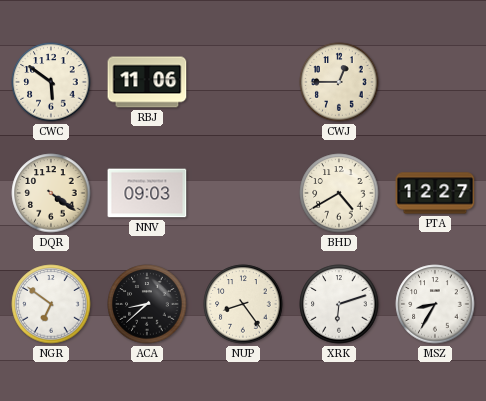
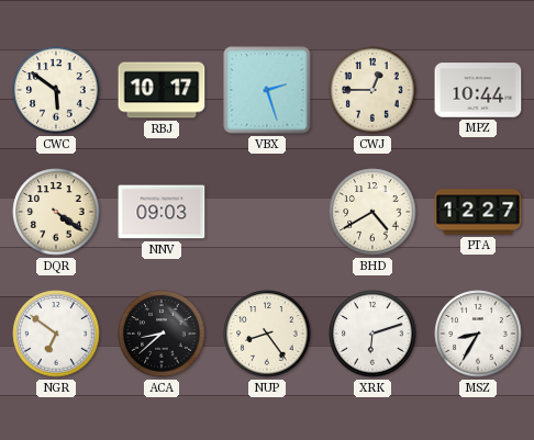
RBJ: 11:06 -> 10:17 (162, 90)
VBX: none -> 2:27 (267, 90)
MPZ: none -> 10:44 (478, 90)
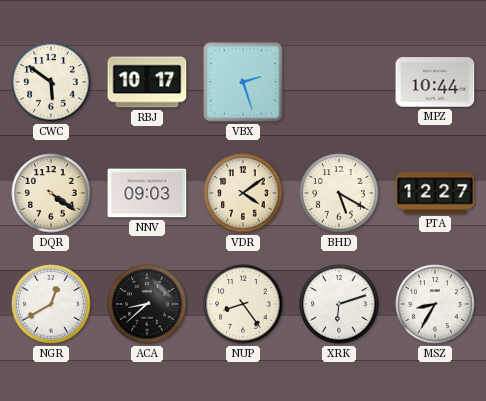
CWJ: 12:45 -> none (372, 90)
VDR: none -> 4:09 (243, 193)
BHD: 4:40 -> 5:20 (339, 193)
NGR: 6:51 -> 12:40 (51, 304)
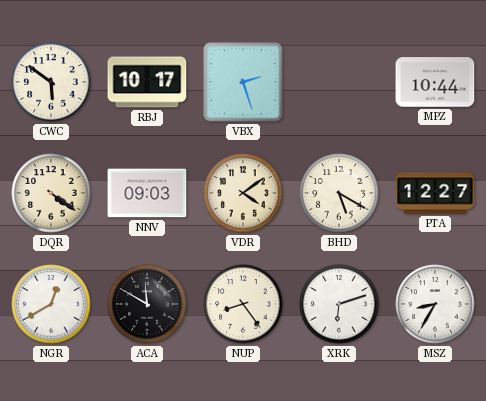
ACA: 8:38 -> 11:50 (147, 304)
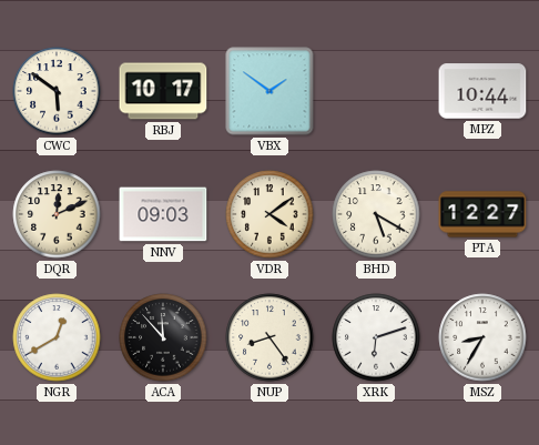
VBX: 2:27 -> 1:51 (269, 91)
DQR: 4:21 -> 12:11 (57, 214)
ACA: 11:50 -> 11:53 (163, 337)
